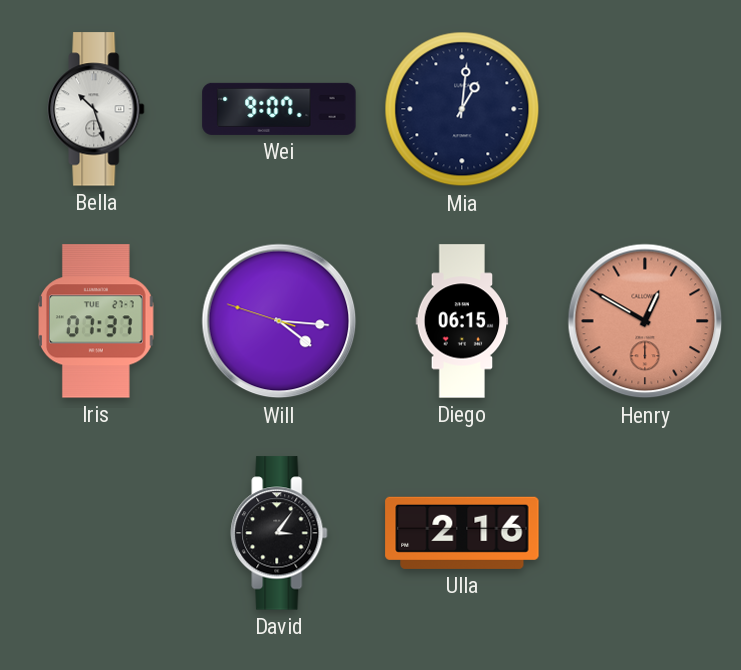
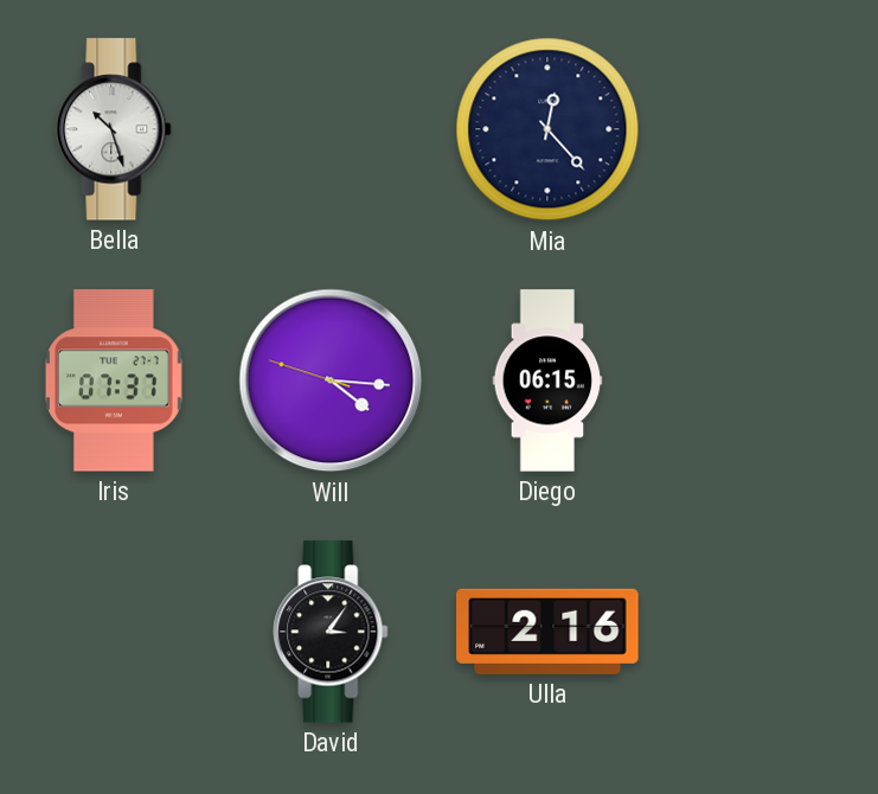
Wei: 9:07 -> none (279, 109)
Mia: 1:01 -> 12:23 (547, 129)
Henry: 12:50 -> none (645, 321)
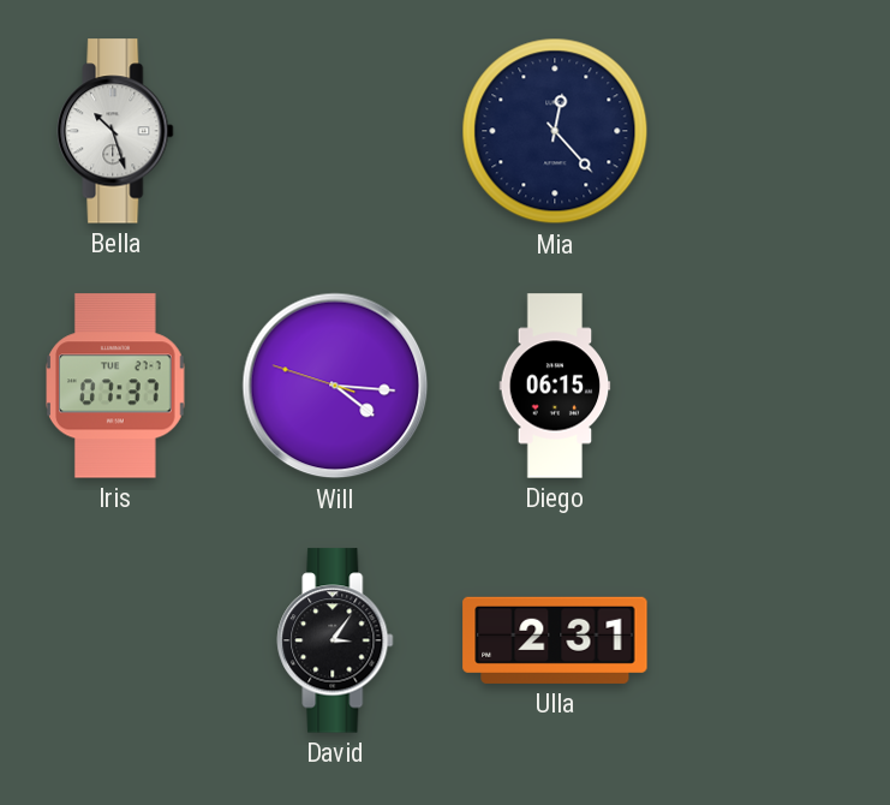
Ulla: 2:16 -> 2:31 (555, 640)
